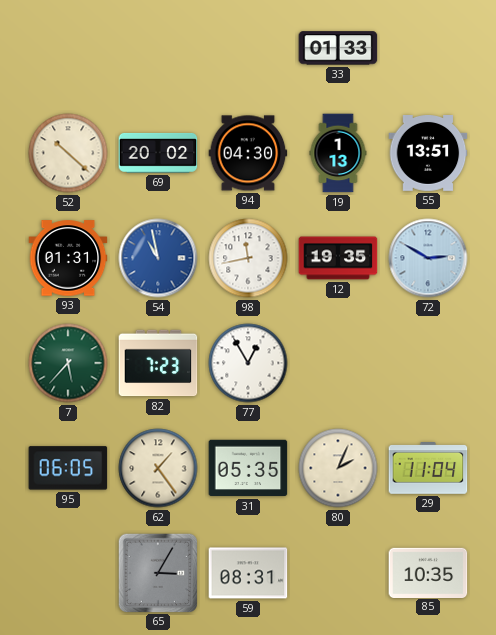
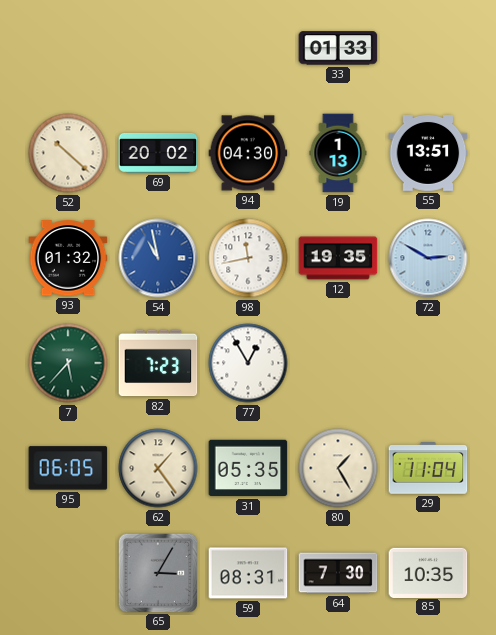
93: 01:31 -> 01:32 (68, 258)
80: 2:04 -> 1:25 (338, 468)
64: none -> 7:30 (338, 573)
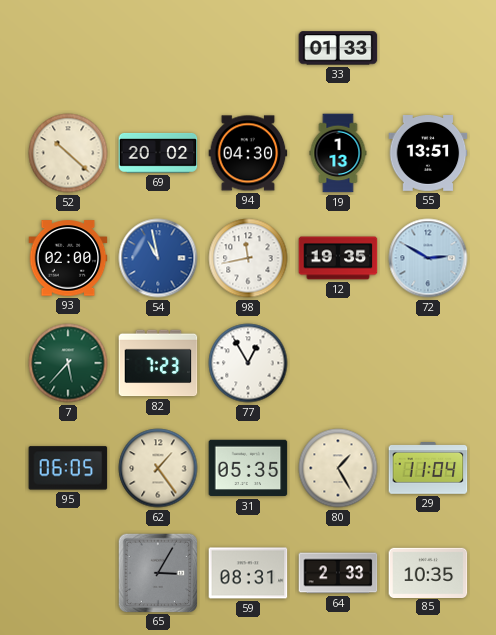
93: 01:32 -> 02:00 (68, 258)
64: 7:30 -> 2:33 (338, 573)
